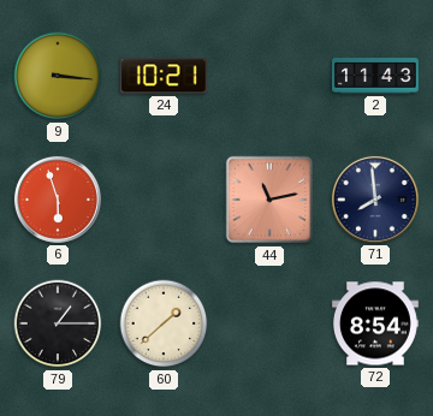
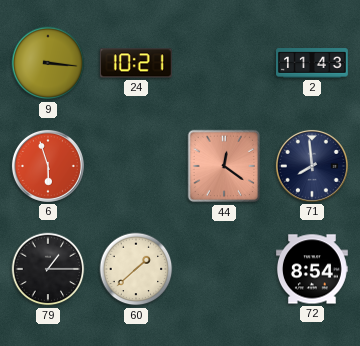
44: 11:13 -> 12:21 (224, 166)
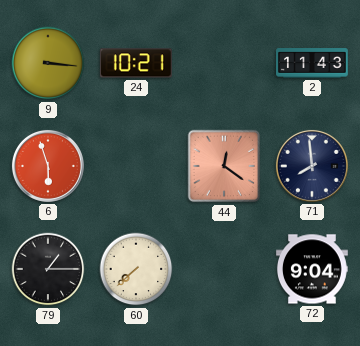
60: 1:38 -> 7:38 (136, 269)
72: 8:54 -> 9:04 (312, 269)
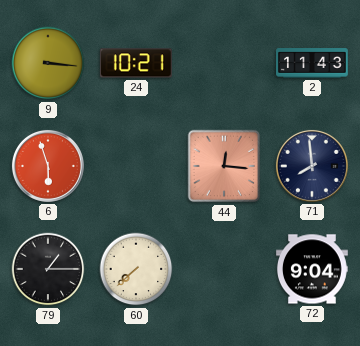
44: 12:21 -> 12:16 (224, 166)
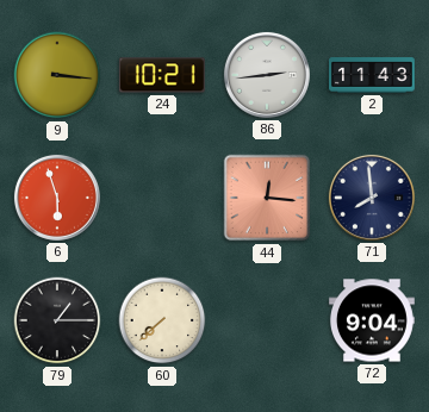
86: none -> 2:44 (267, 75)
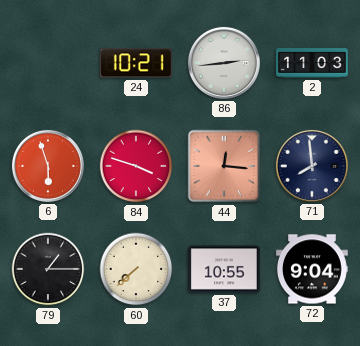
9: 3:16 -> none (57, 75)
2: 11:43 -> 11:03 (313, 63)
84: none -> 3:48 (136, 166)
37: none -> 10:55 (224, 269)
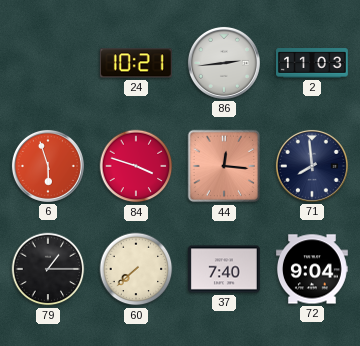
37: 10:55 -> 7:40 (224, 269)
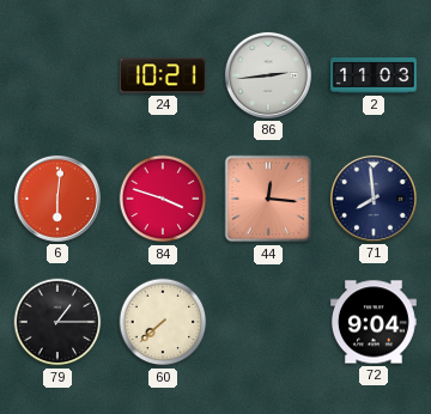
6: 5:57 -> 6:01 (57, 199)
37: 7:40 -> none (224, 269)
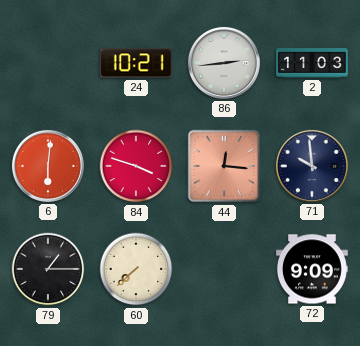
71: 7:59 -> 9:59 (312, 166)
72: 9:04 -> 9:09 (312, 269)
